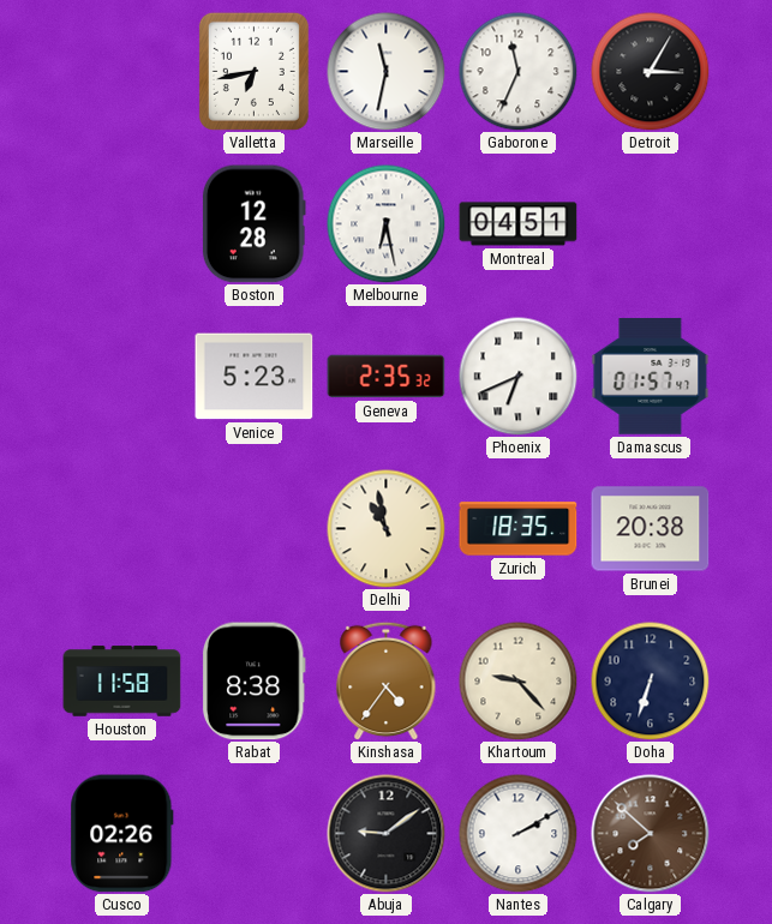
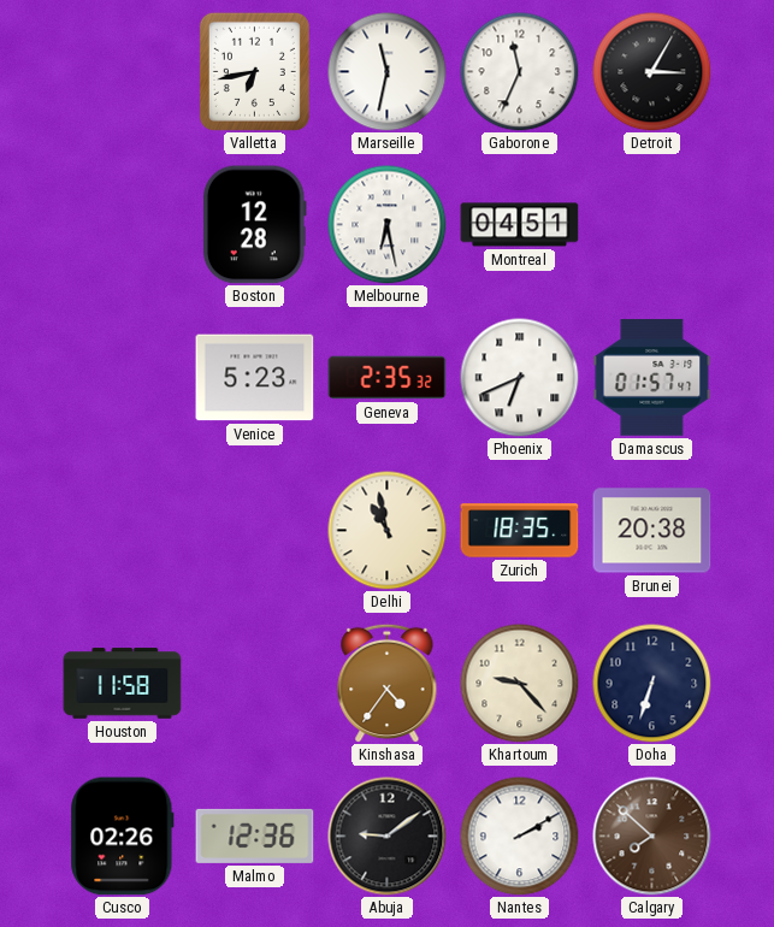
Rabat: 8:38 -> none (253, 682)
Malmo: none -> 12:36 (255, 836)
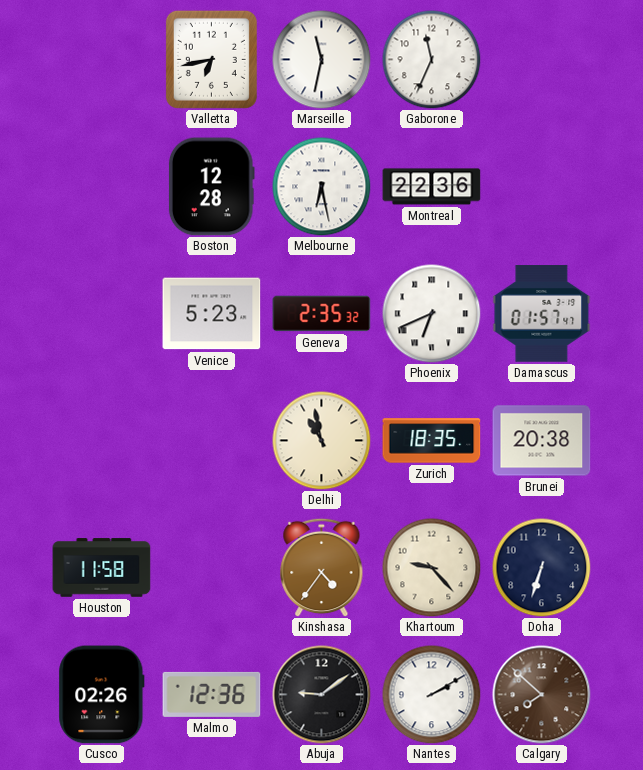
Detroit: 3:05 -> none (652, 72)
Montreal: 04:51 -> 22:36 (432, 187)
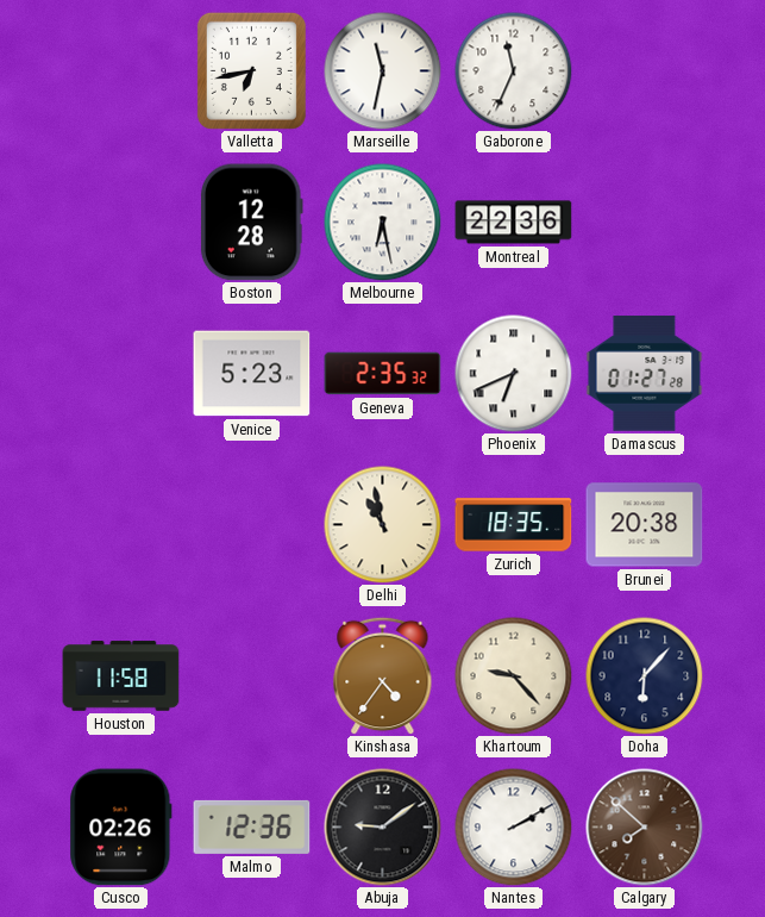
Damascus: 01:57 -> 01:27 (645, 374)
Doha: 6:33 -> 6:07 (645, 676)
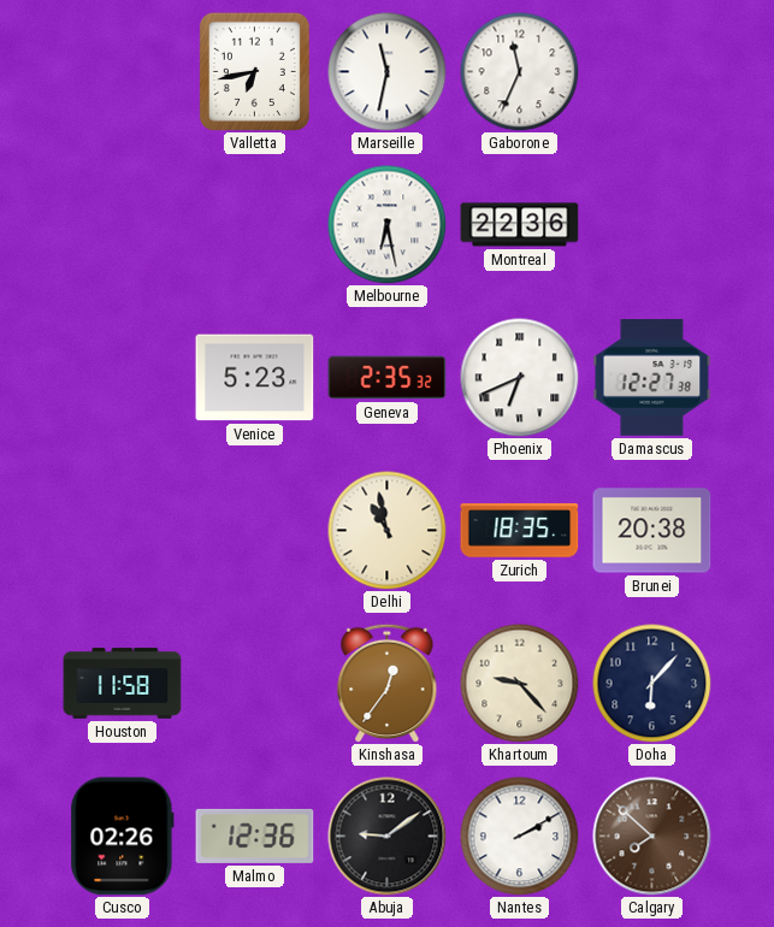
Boston: 12:28 -> none (251, 223)
Damascus: 01:27 -> 12:27 (652, 378)
Kinshasa: 4:36 -> 12:36 (388, 683)
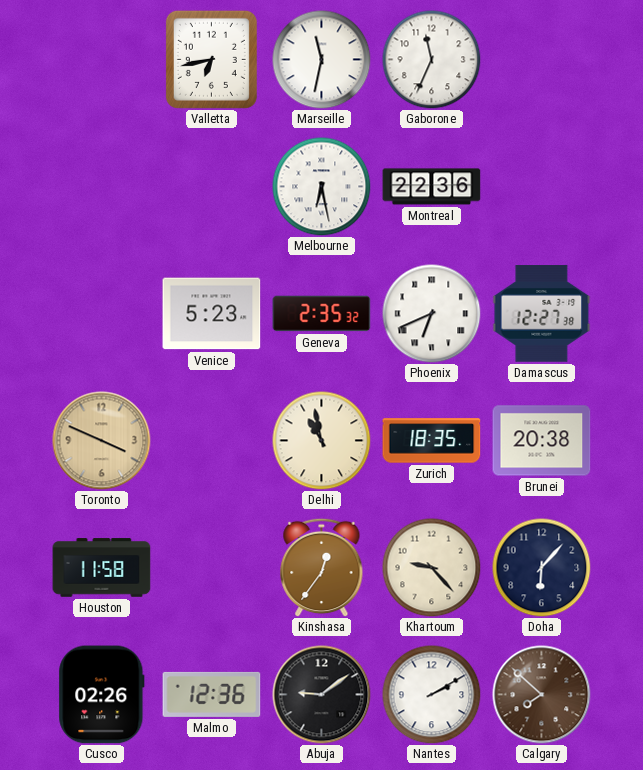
Toronto: none -> 3:49 (102, 441)
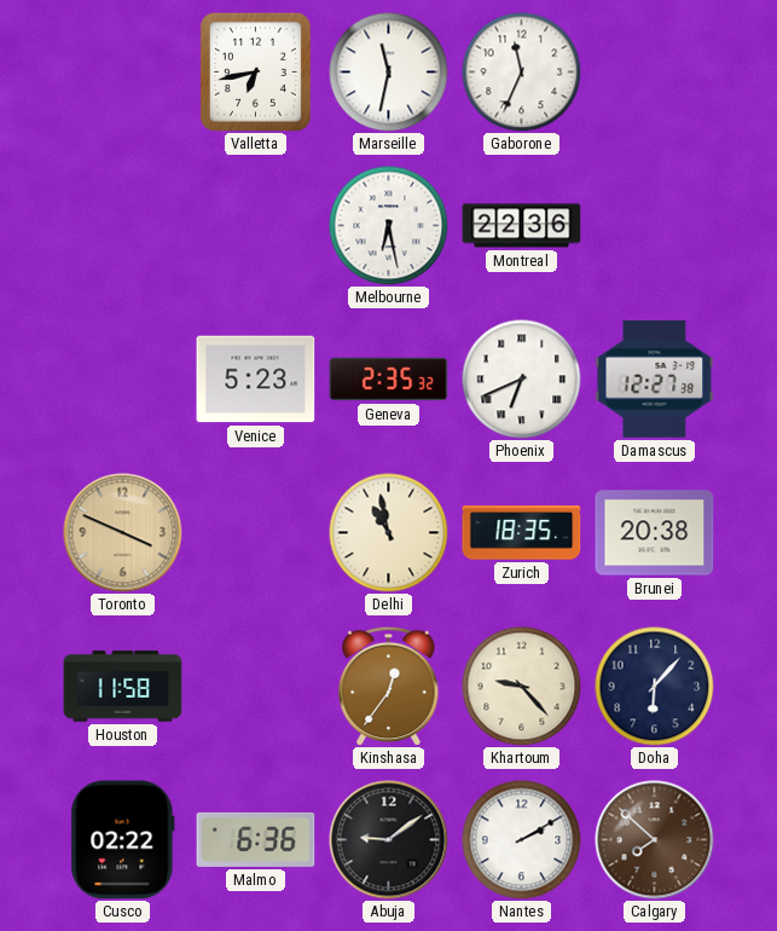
Cusco: 02:26 -> 02:22 (123, 840)
Malmo: 12:36 -> 6:36 (256, 839)
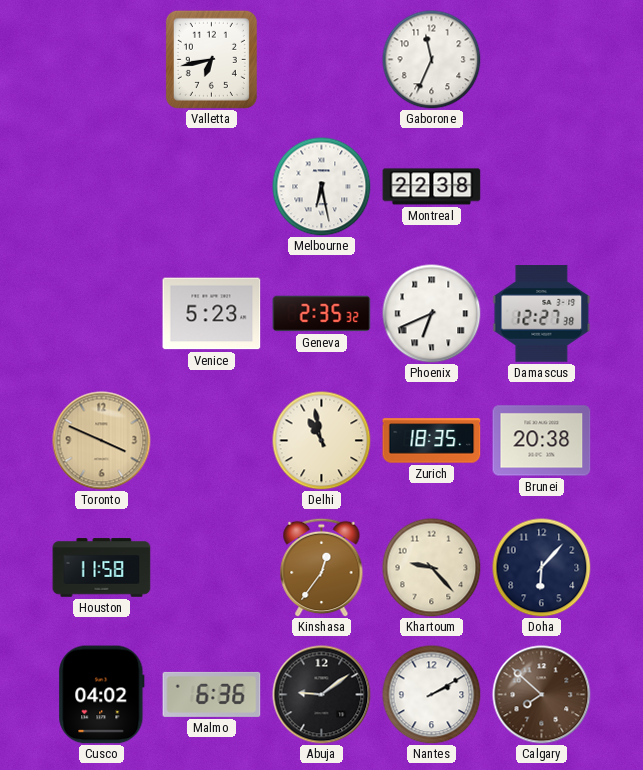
Marseille: 11:32 -> none (389, 73)
Montreal: 22:36 -> 22:38 (432, 187)
Cusco: 02:22 -> 04:02 (102, 695)
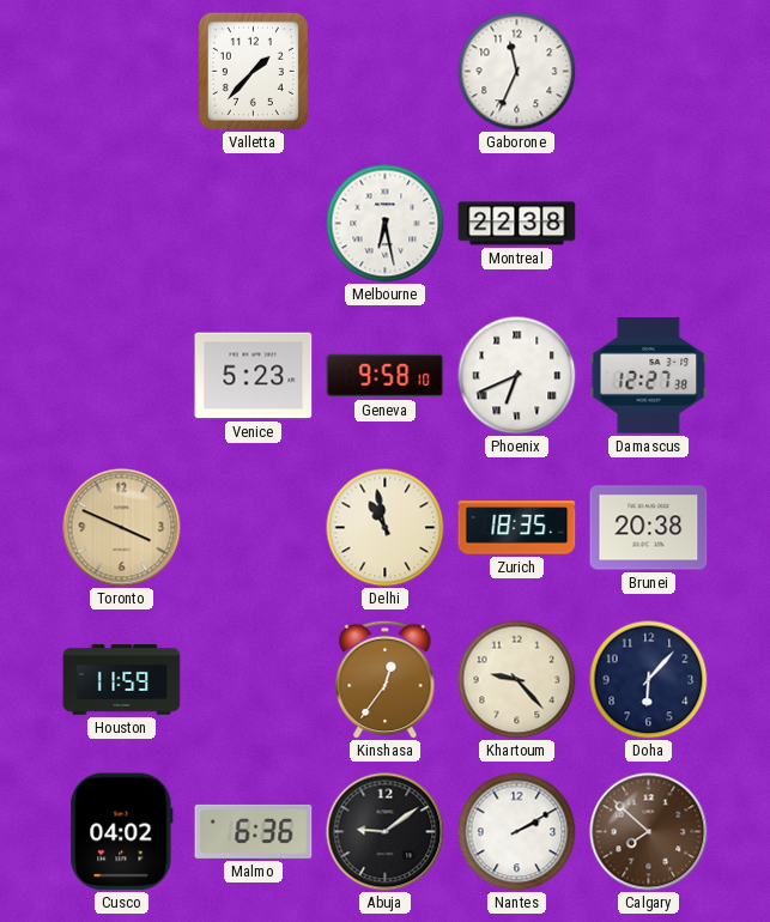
Valletta: 6:43 -> 1:37 (253, 71)
Geneva: 2:35 -> 9:58 (386, 376)
Houston: 11:58 -> 11:59 (122, 680)
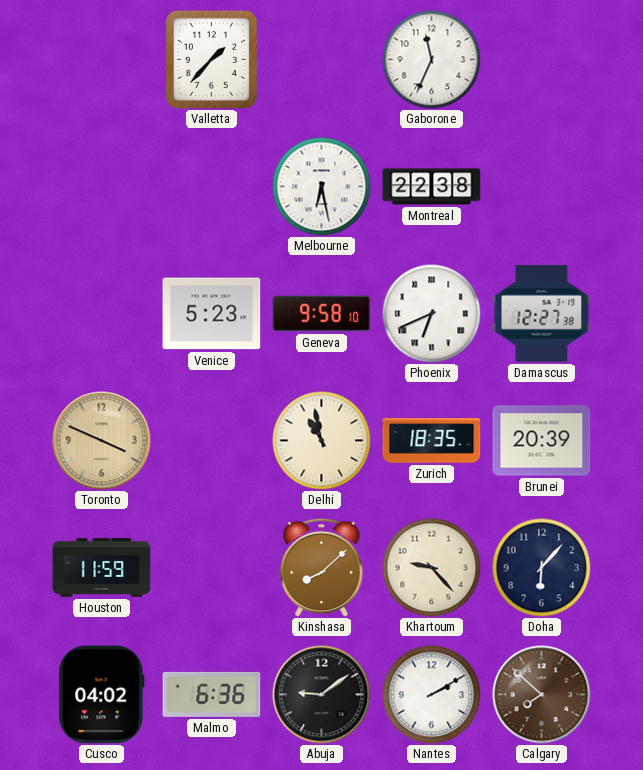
Brunei: 20:38 -> 20:39 (542, 441)
Kinshasa: 12:36 -> 8:08 (322, 567)
